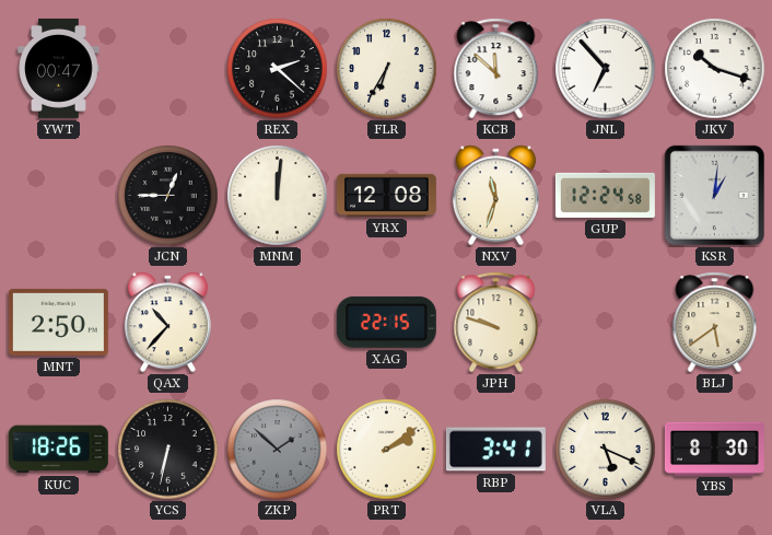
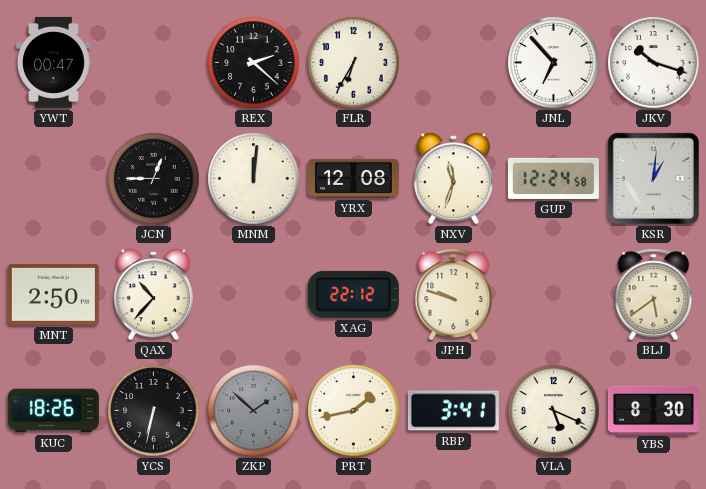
KCB: 11:52 -> none (496, 69)
XAG: 22:15 -> 22:12 (353, 294)
PRT: 2:09 -> 1:43 (354, 411)
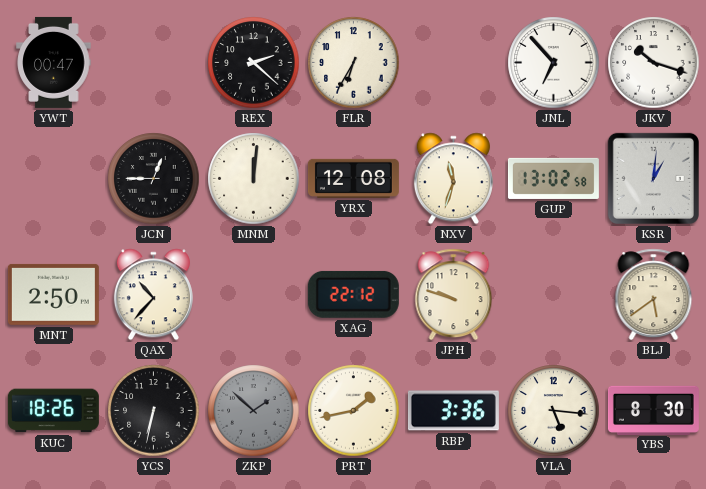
GUP: 12:24 -> 13:02 (553, 178)
RBP: 3:41 -> 3:36 (453, 411)
VLA: 5:19 -> 5:16 (554, 411)
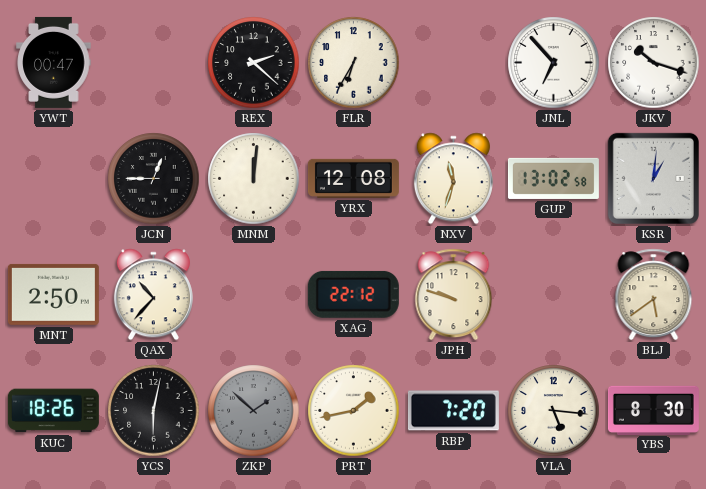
YCS: 6:32 -> 6:02 (154, 411)
RBP: 3:36 -> 7:20 (453, 411)
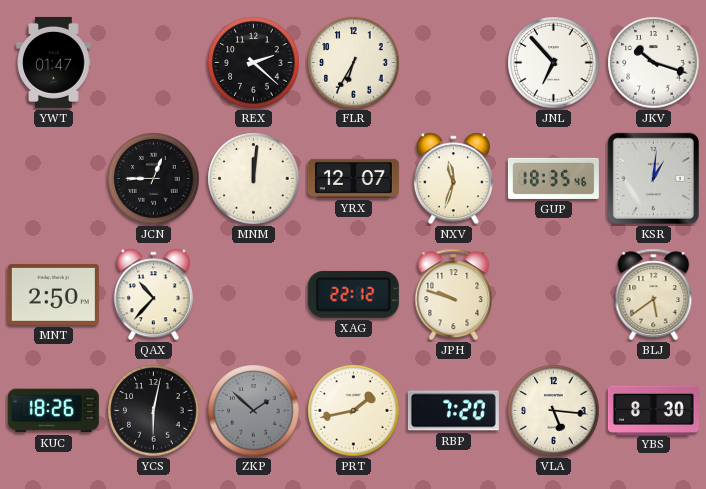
YWT: 00:47 -> 01:47 (54, 62)
YRX: 12:08 -> 12:07 (353, 178)
GUP: 13:02 -> 18:35 (553, 178)
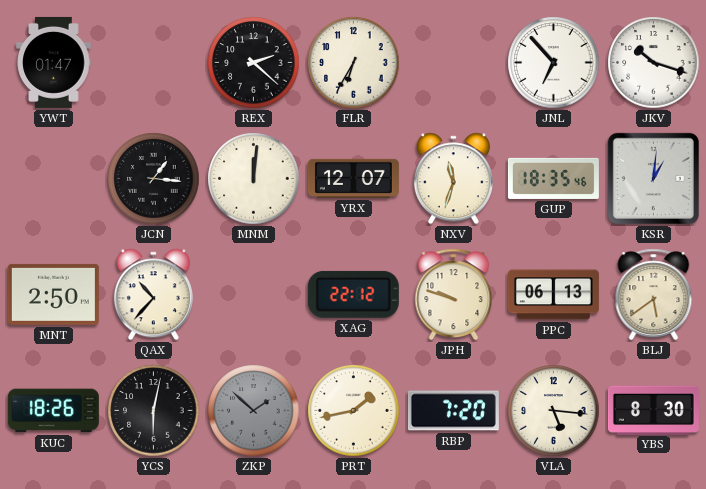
JCN: 12:45 -> 1:16 (154, 179)
PPC: none -> 06:13 (553, 295)
